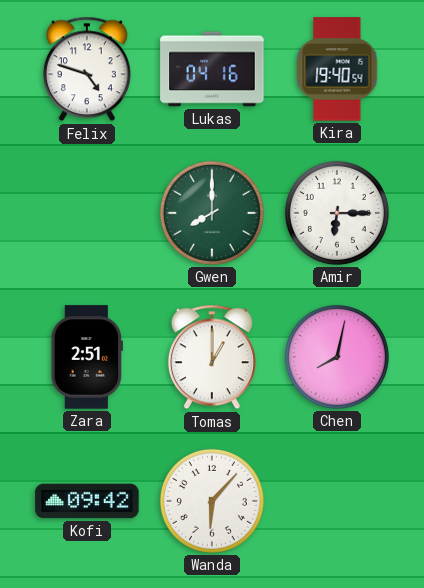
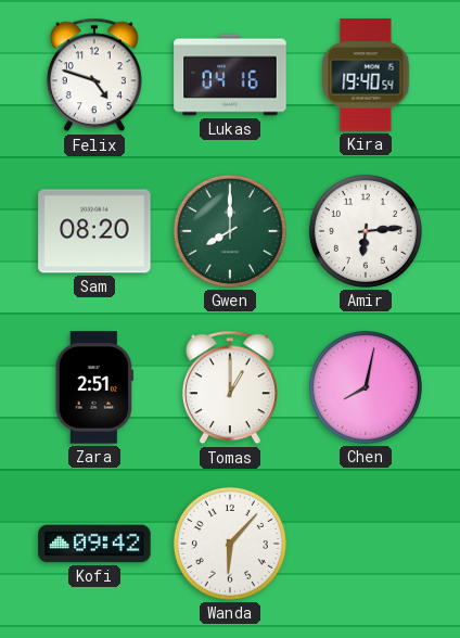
Sam: none -> 08:20 (94, 231)
Amir: 6:15 -> 6:14 (366, 231)
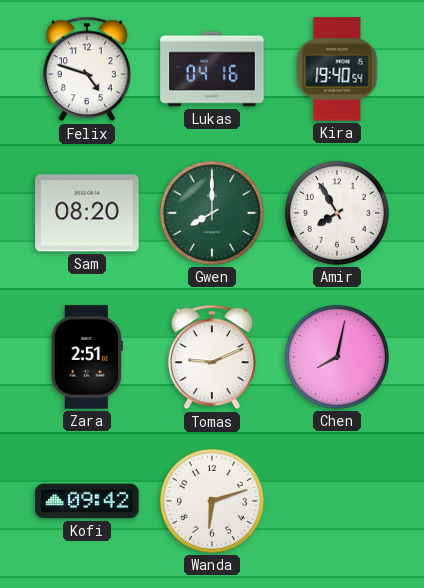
Amir: 6:14 -> 7:55 (337, 213)
Tomas: 1:00 -> 9:11 (212, 357)
Wanda: 6:07 -> 6:12 (212, 501)
